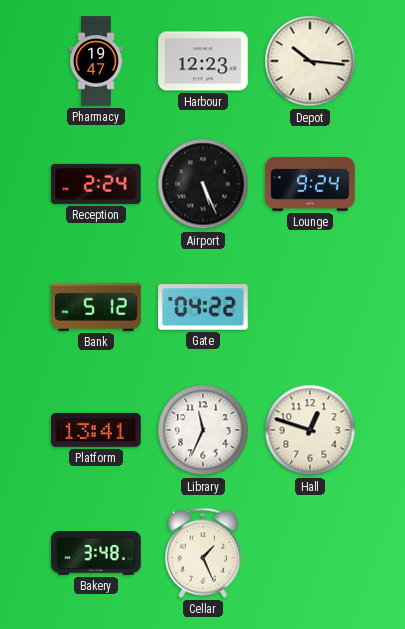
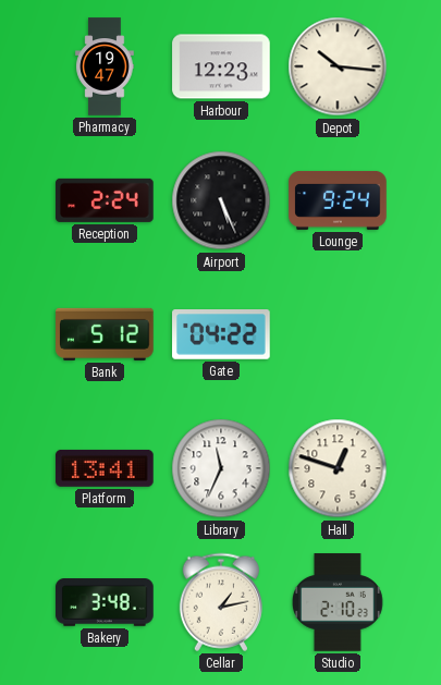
Cellar: 1:26 -> 1:13 (221, 602)
Studio: none -> 2:10 (339, 602)
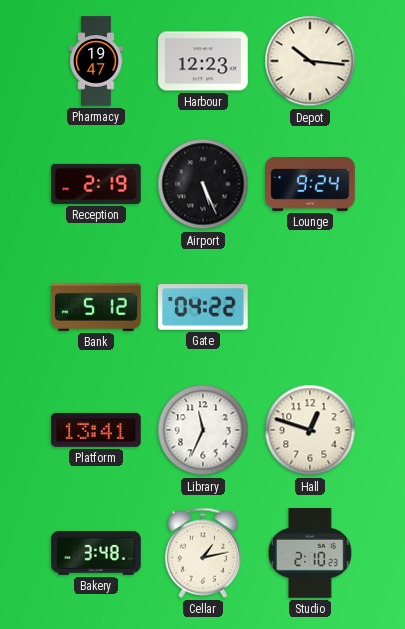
Reception: 2:24 -> 2:19 (96, 184)
